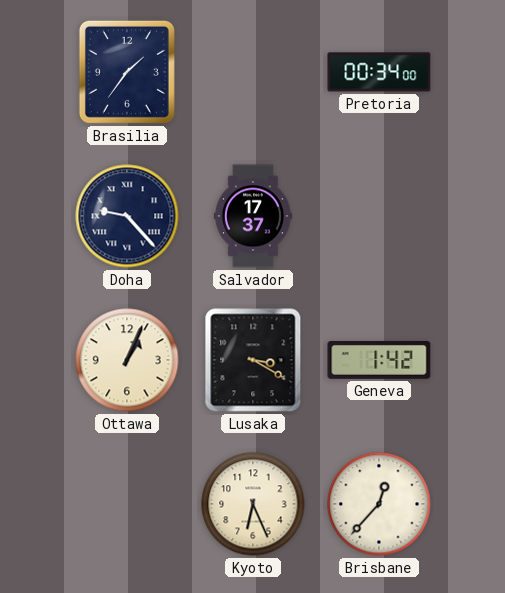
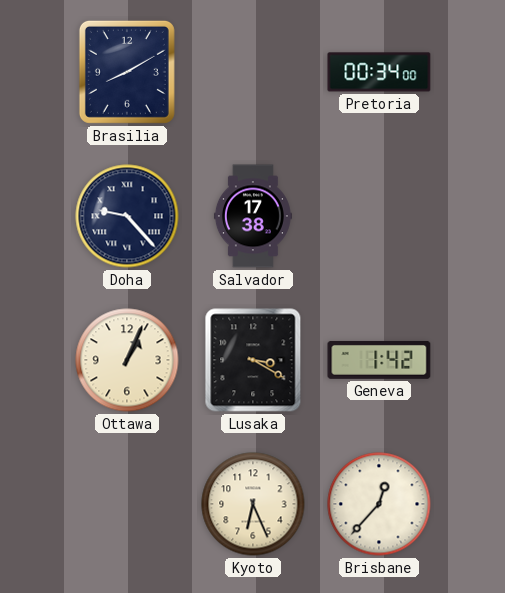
Brasilia: 1:36 -> 8:10 (127, 72)
Salvador: 17:37 -> 17:38 (253, 216)
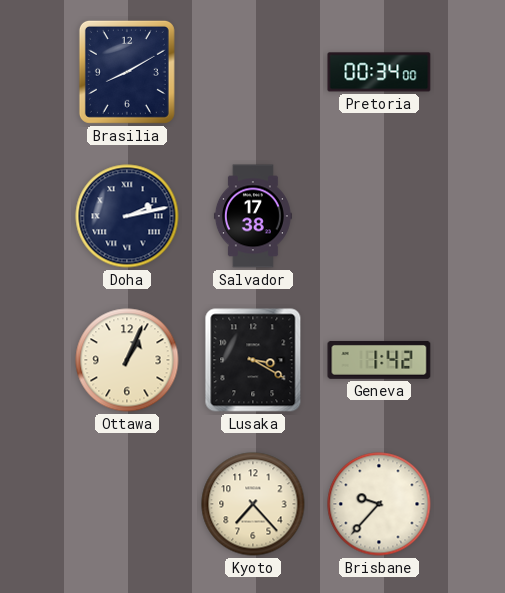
Doha: 9:23 -> 2:13 (127, 216)
Kyoto: 6:26 -> 7:23 (253, 504)
Brisbane: 12:37 -> 9:37 (379, 504)
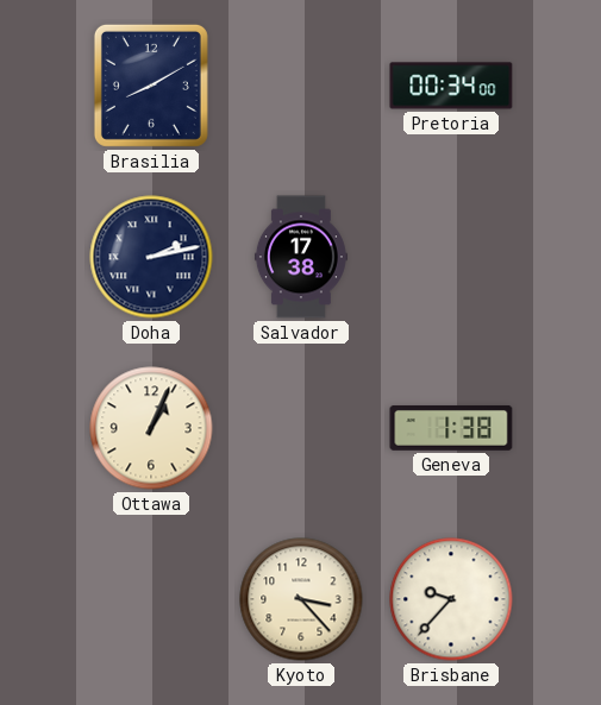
Lusaka: 3:20 -> none (253, 360)
Geneva: 1:42 -> 1:38 (451, 428)
Kyoto: 7:23 -> 3:23 (301, 599)
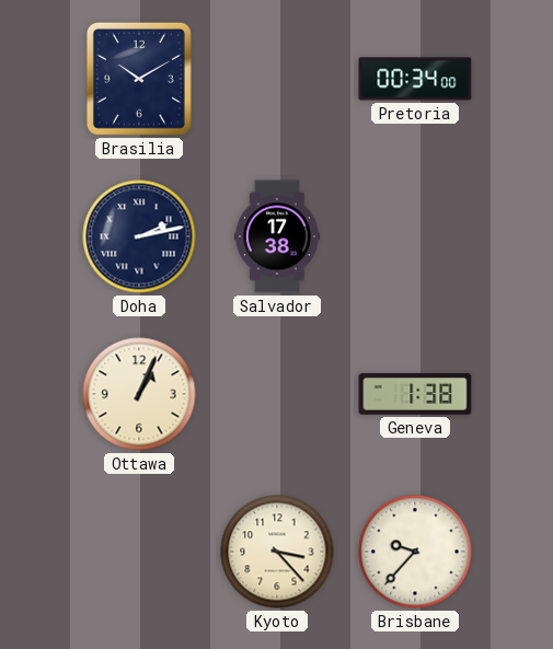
Brasilia: 8:10 -> 10:10 (139, 79)
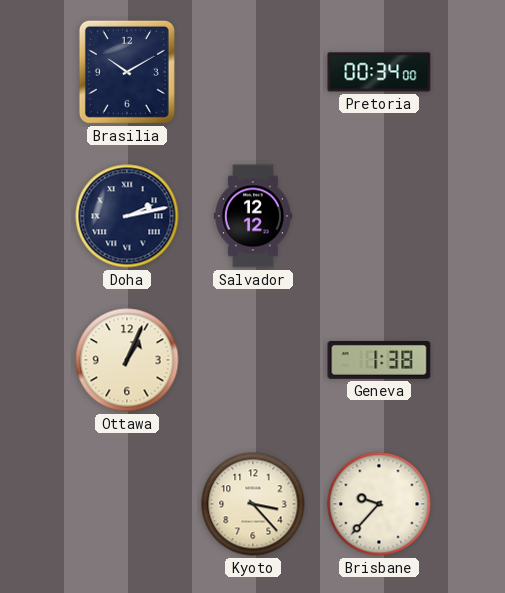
Salvador: 17:38 -> 12:12 (253, 216)
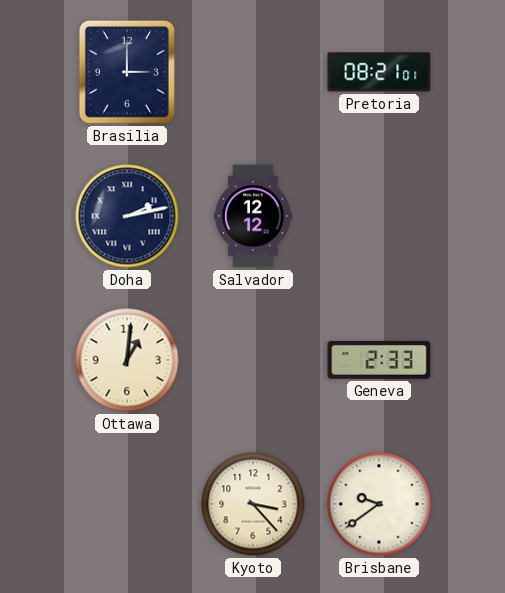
Brasilia: 10:10 -> 3:00 (127, 72)
Pretoria: 00:34 -> 08:21 (379, 72)
Ottawa: 1:04 -> 1:01 (127, 360)
Geneva: 1:38 -> 2:33 (379, 360)
Brisbane: 9:37 -> 9:39 (379, 504)
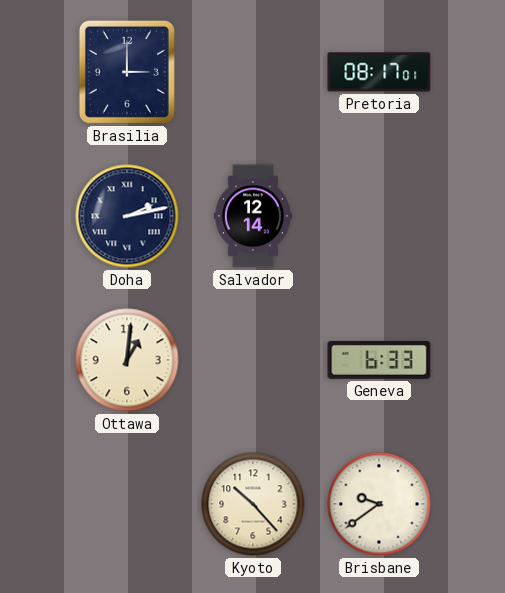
Pretoria: 08:21 -> 08:17 (379, 72)
Salvador: 12:12 -> 12:14 (253, 216)
Geneva: 2:33 -> 6:33 (379, 360)
Kyoto: 3:23 -> 10:23 (253, 504)
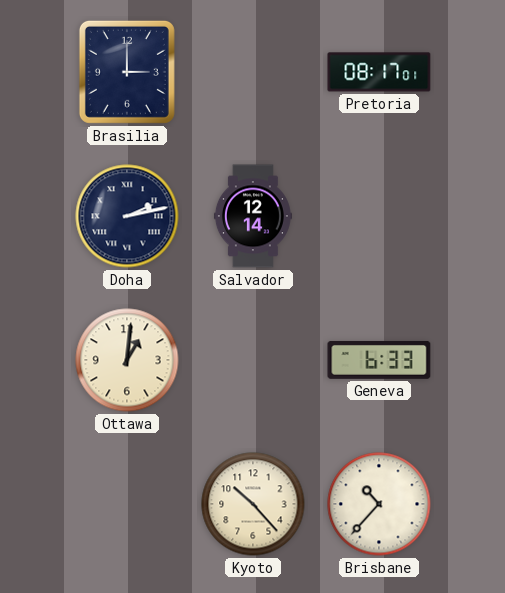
Brisbane: 9:39 -> 10:37 (379, 504)
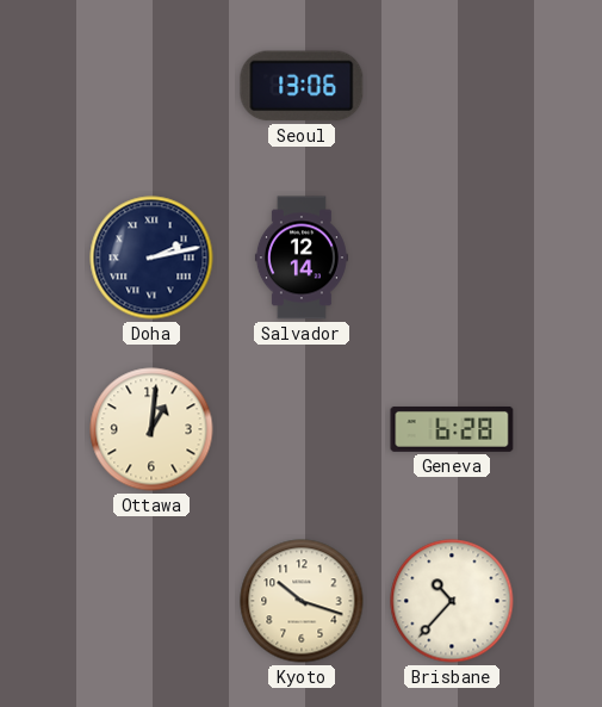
Brasilia: 3:00 -> none (127, 72)
Seoul: none -> 13:06 (302, 86)
Pretoria: 08:17 -> none (379, 72)
Geneva: 6:33 -> 6:28 (452, 429)
Kyoto: 10:23 -> 10:18 (302, 601)
